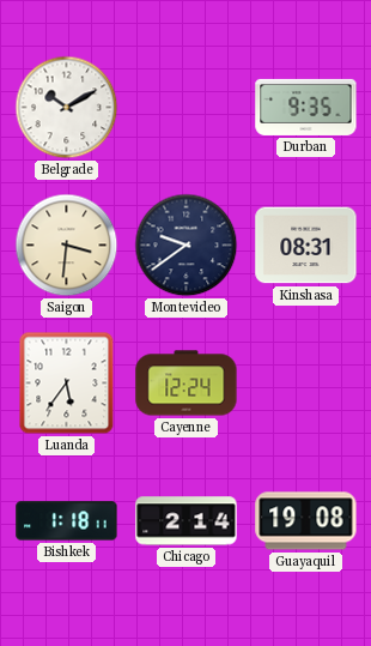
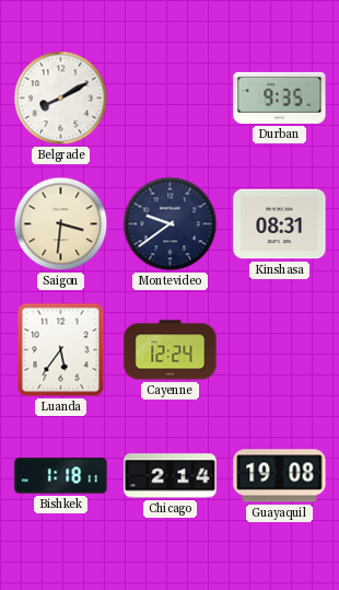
Belgrade: 10:10 -> 8:10 (61, 99)
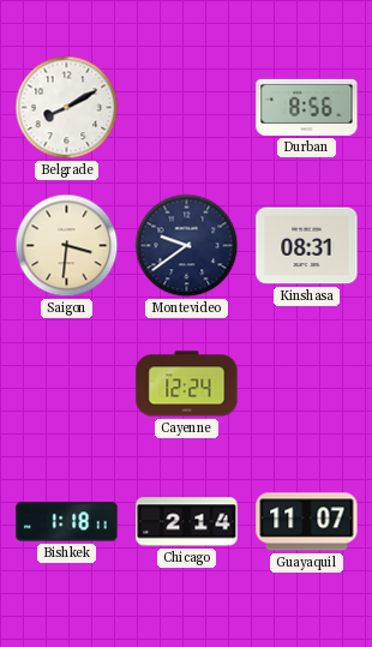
Durban: 9:35 -> 8:56 (307, 107)
Luanda: 5:36 -> none (61, 350)
Guayaquil: 19:08 -> 11:07 (307, 522)
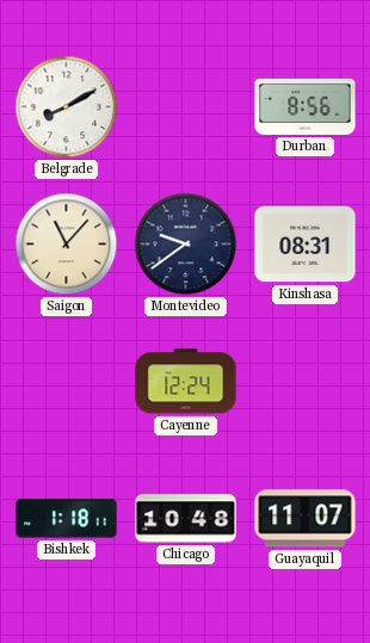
Saigon: 3:31 -> 11:07 (67, 245)
Chicago: 2:14 -> 10:48 (186, 519)
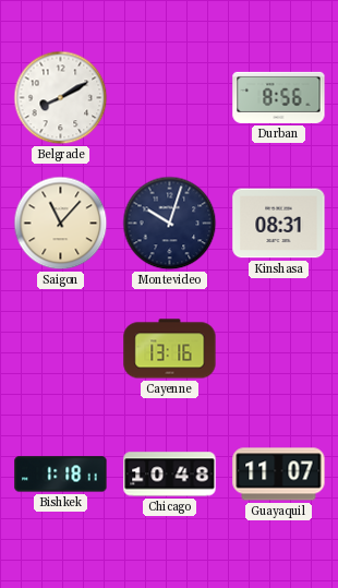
Montevideo: 9:39 -> 10:03 (170, 224)
Cayenne: 12:24 -> 13:16 (170, 349)
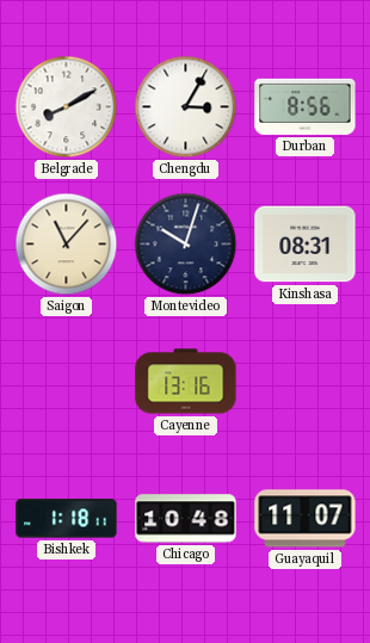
Chengdu: none -> 3:05 (186, 107)
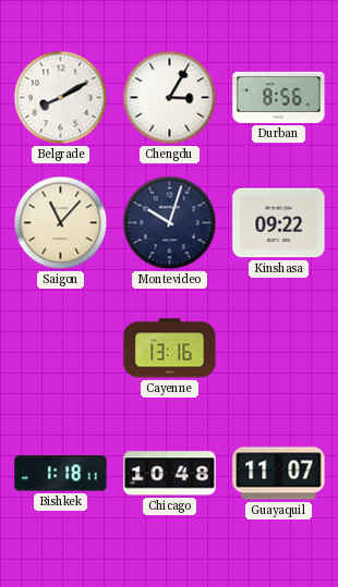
Kinshasa: 08:31 -> 09:22 (279, 223)
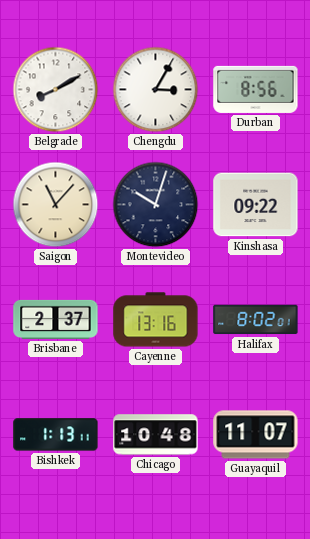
Brisbane: none -> 2:37 (56, 319)
Halifax: none -> 8:02 (256, 320)
Bishkek: 1:18 -> 1:13 (56, 435)
